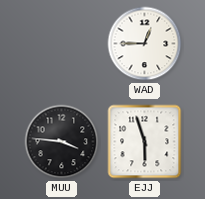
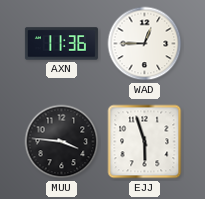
AXN: none -> 11:36 (61, 44)
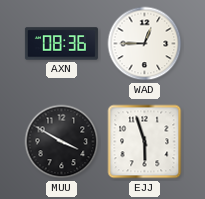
AXN: 11:36 -> 08:36 (61, 44)
MUU: 3:46 -> 3:50 (62, 142)
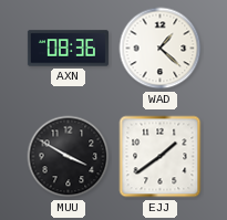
WAD: 12:45 -> 1:22 (161, 49)
EJJ: 5:57 -> 1:39 (161, 157)
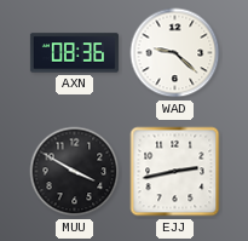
WAD: 1:22 -> 9:22 (175, 53)
EJJ: 1:39 -> 2:43 (175, 172)
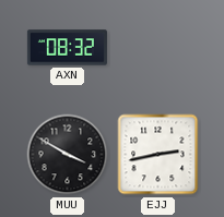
AXN: 08:36 -> 08:32 (67, 48)
WAD: 9:22 -> none (175, 53)
